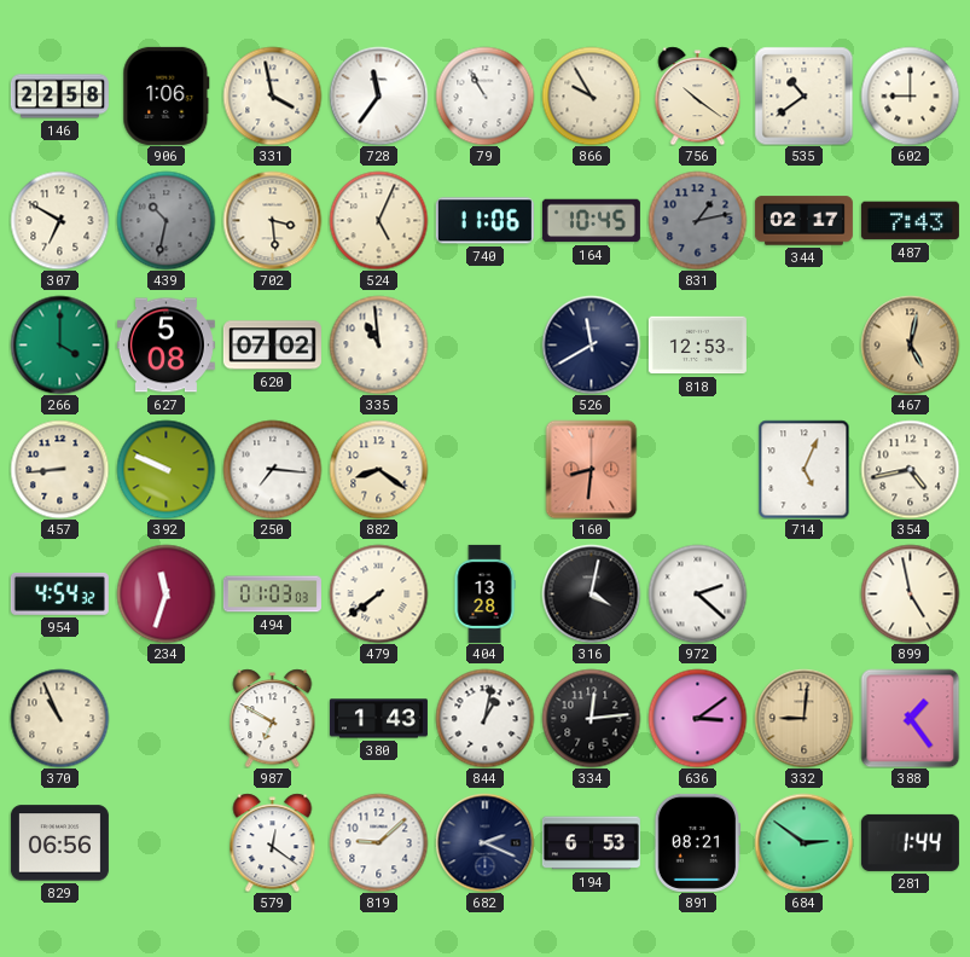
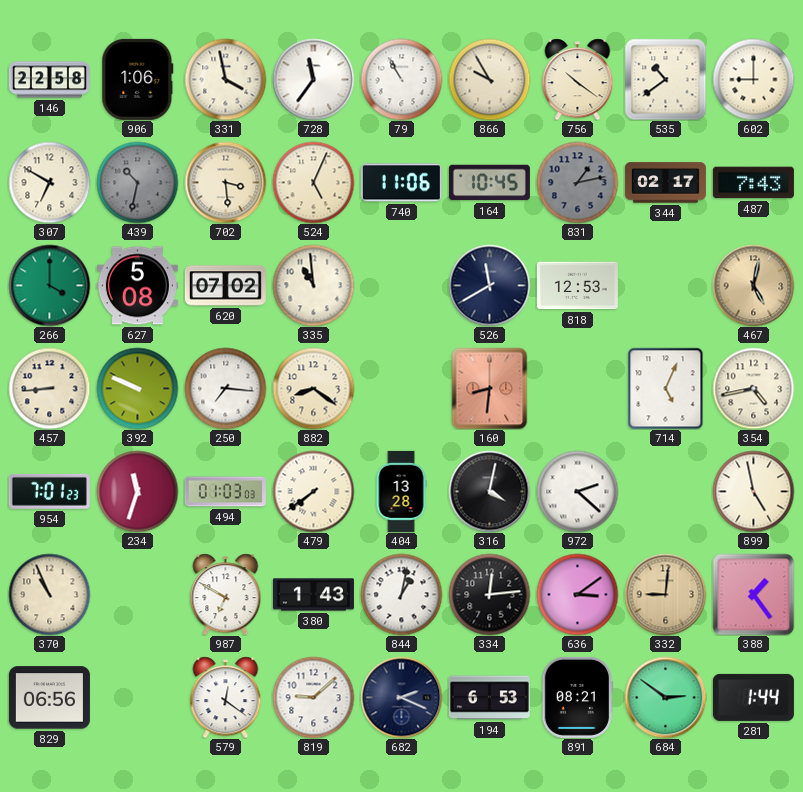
954: 4:54 -> 7:01 (49, 491)
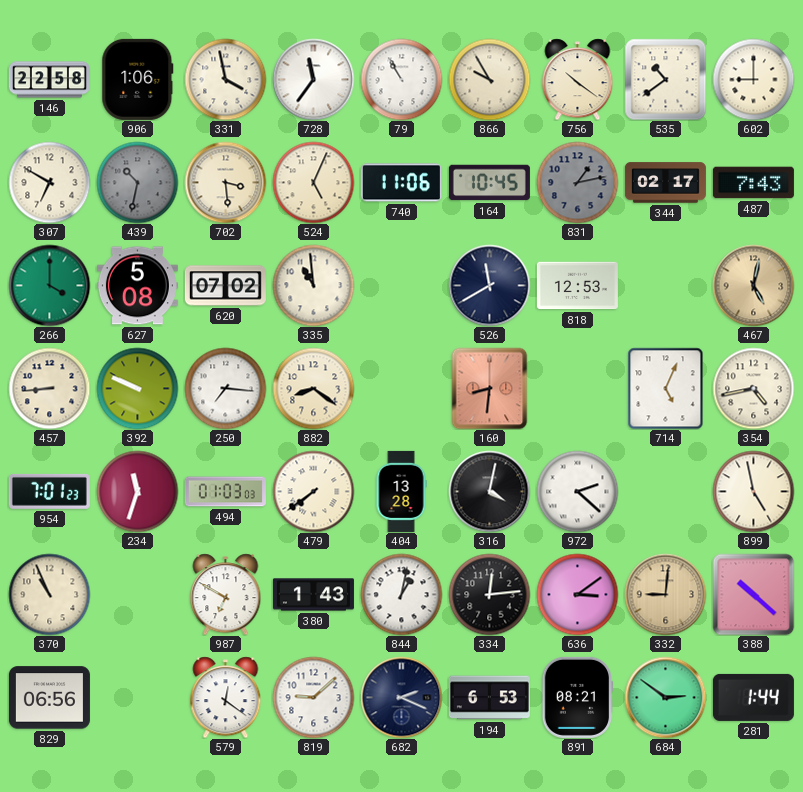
388: 1:24 -> 10:22 (753, 594)
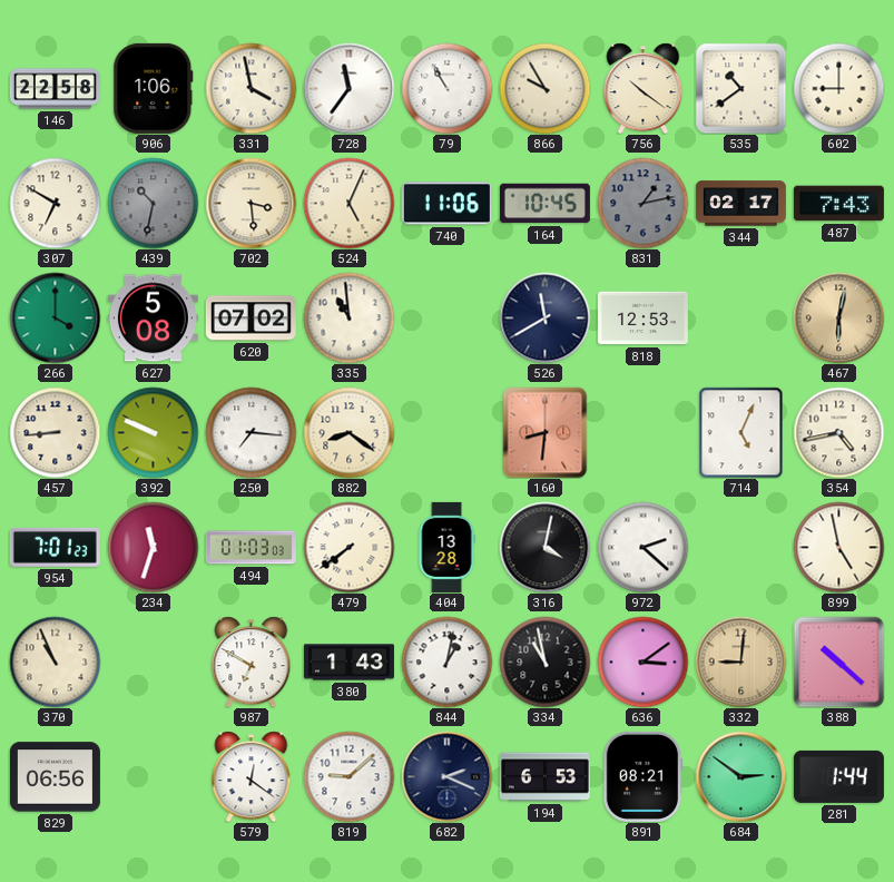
467: 5:02 -> 6:02 (838, 317)
334: 12:14 -> 10:58 (544, 661)
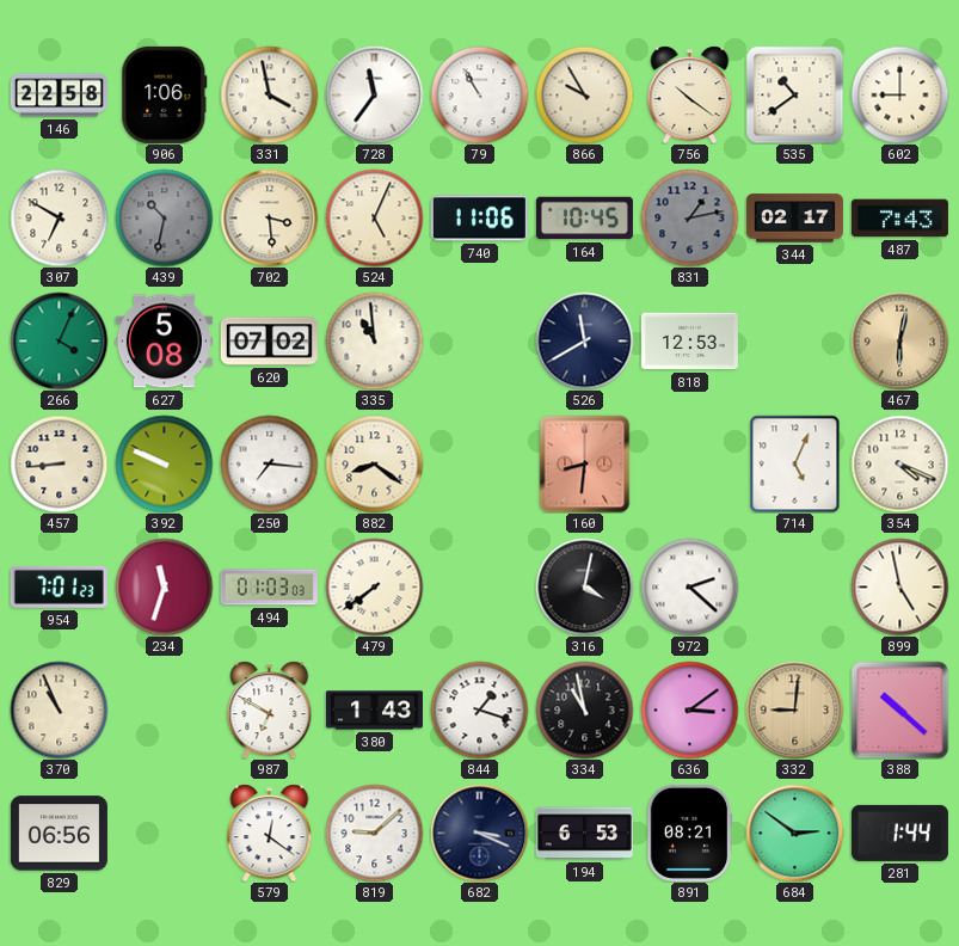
266: 4:00 -> 4:04 (59, 340)
354: 4:43 -> 4:19 (899, 463)
404: 13:28 -> none (446, 547)
844: 1:02 -> 1:18 (479, 709)
682: 2:19 -> 3:19 (479, 833)
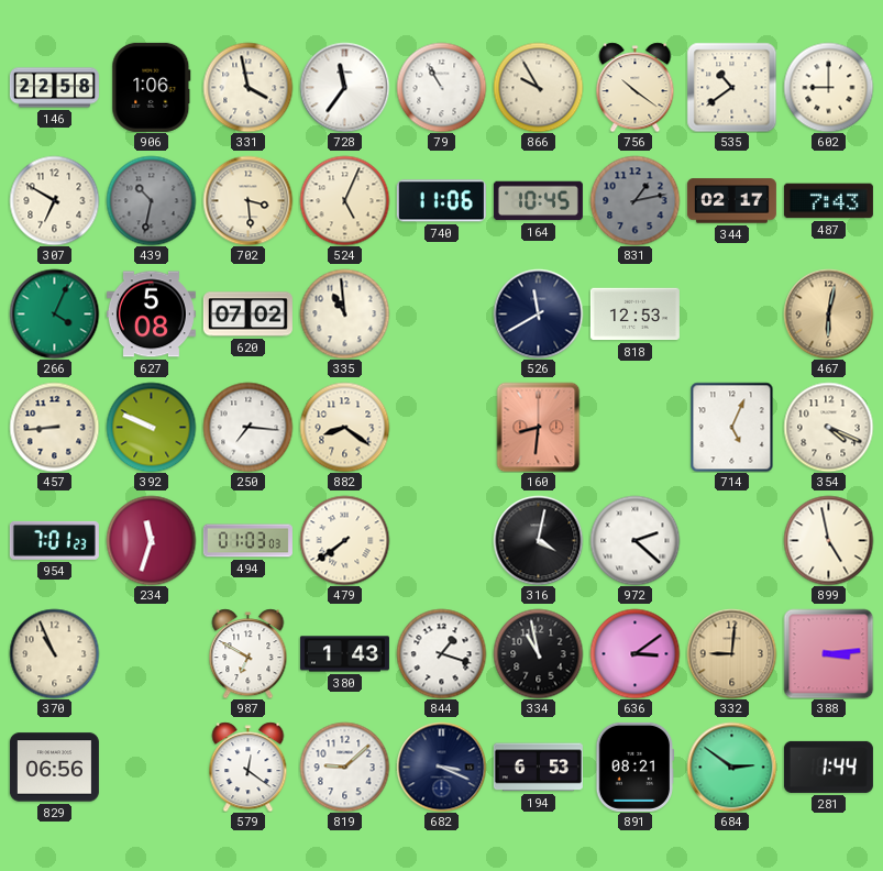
388: 10:22 -> 3:14 (828, 653)
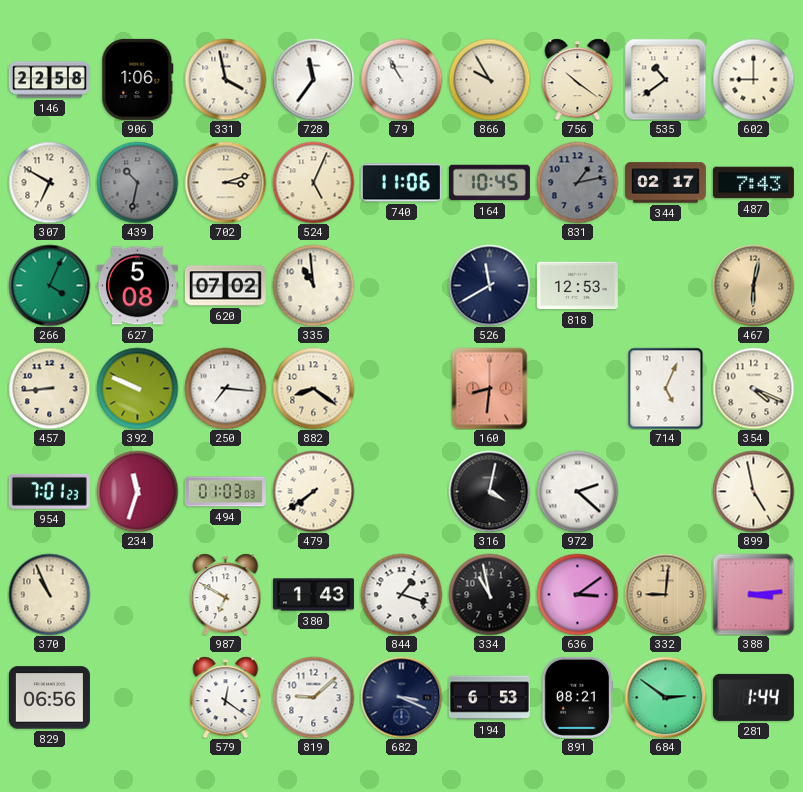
702: 3:29 -> 3:12 (225, 182)
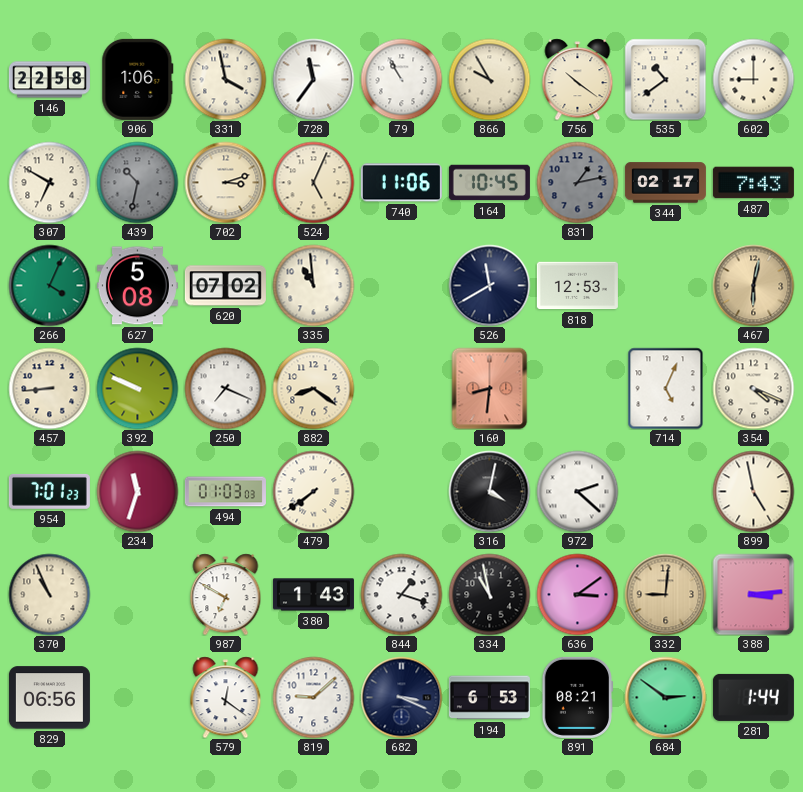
250: 7:16 -> 7:19 (225, 388)
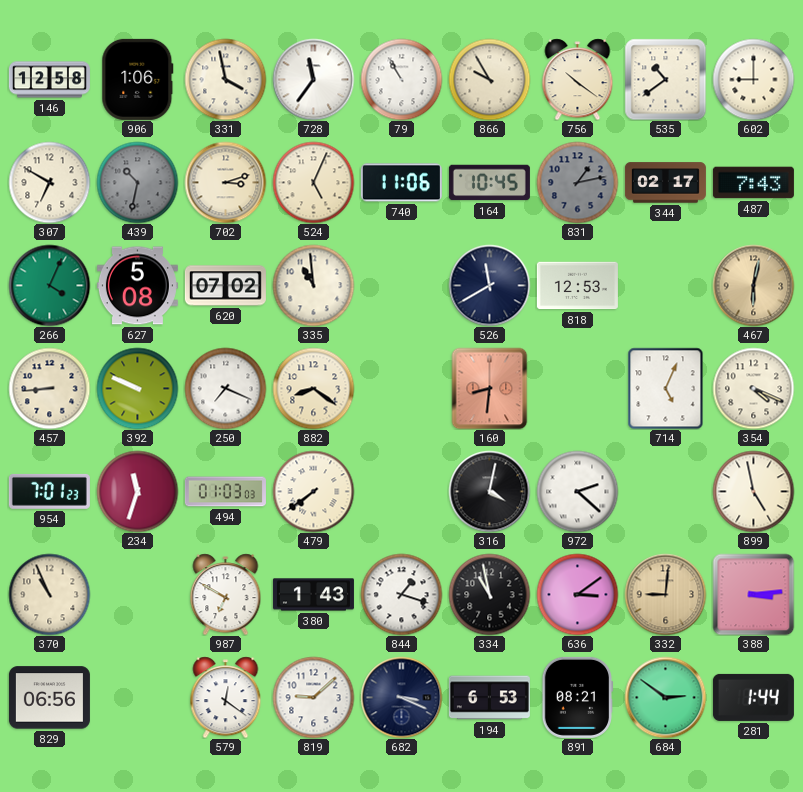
146: 22:58 -> 12:58 (49, 80)
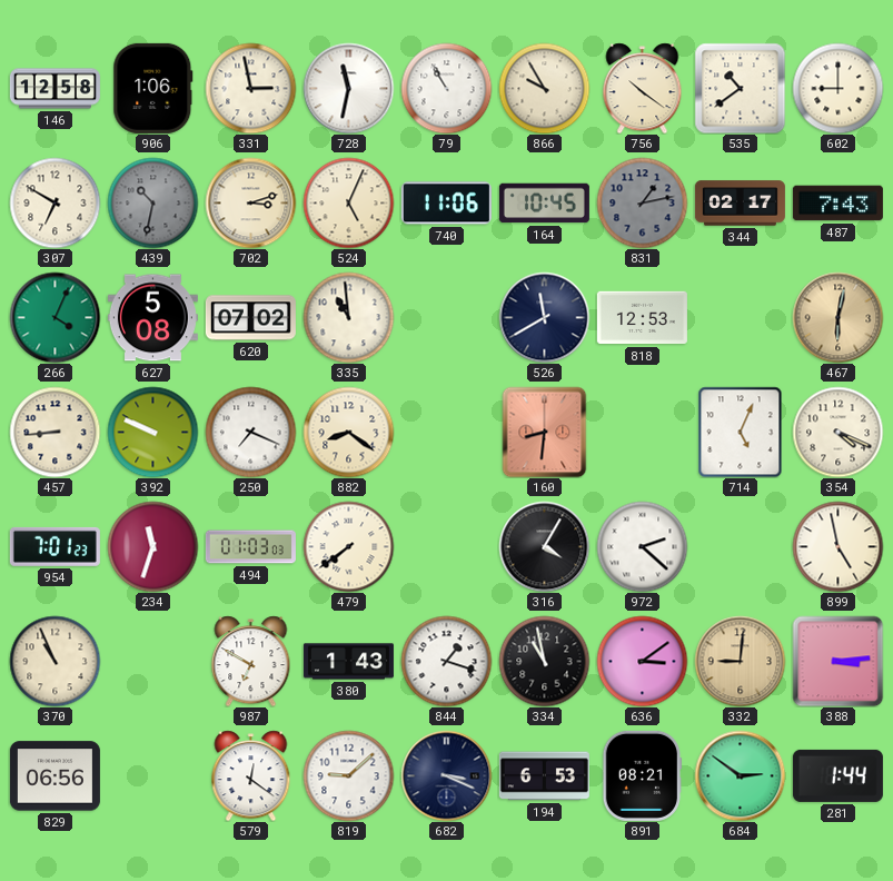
331: 3:58 -> 2:58 (250, 88)
728: 11:36 -> 11:32 (348, 88)
316: 4:02 -> 4:05 (544, 546)
